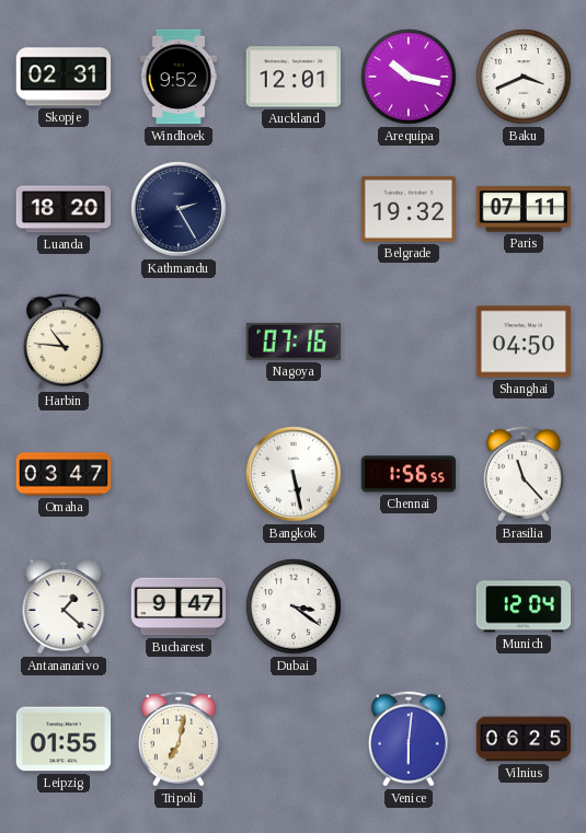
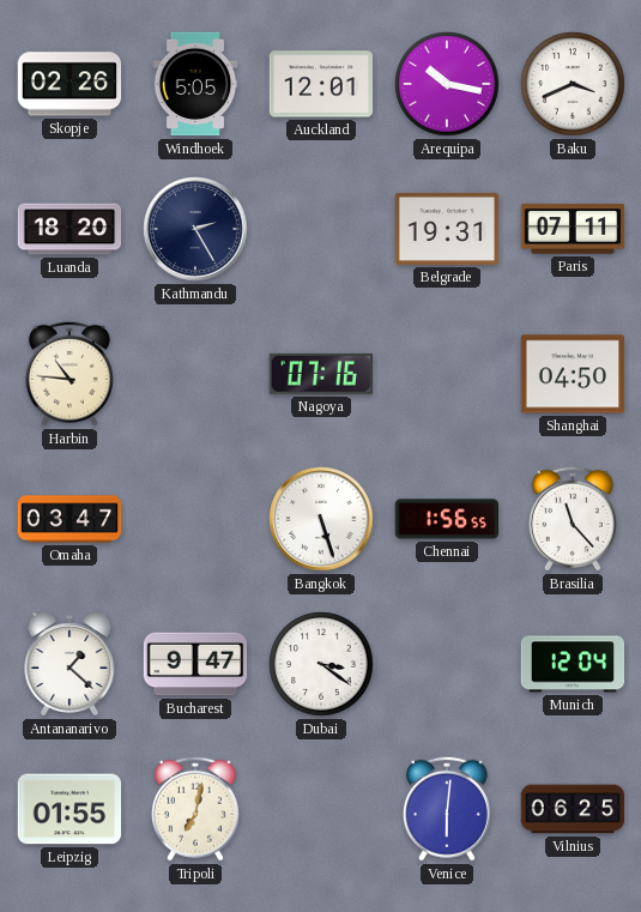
Skopje: 02:31 -> 02:26 (69, 84)
Windhoek: 9:52 -> 5:05 (195, 84)
Belgrade: 19:32 -> 19:31 (447, 229)
Bangkok: 5:28 -> 5:27 (321, 519)
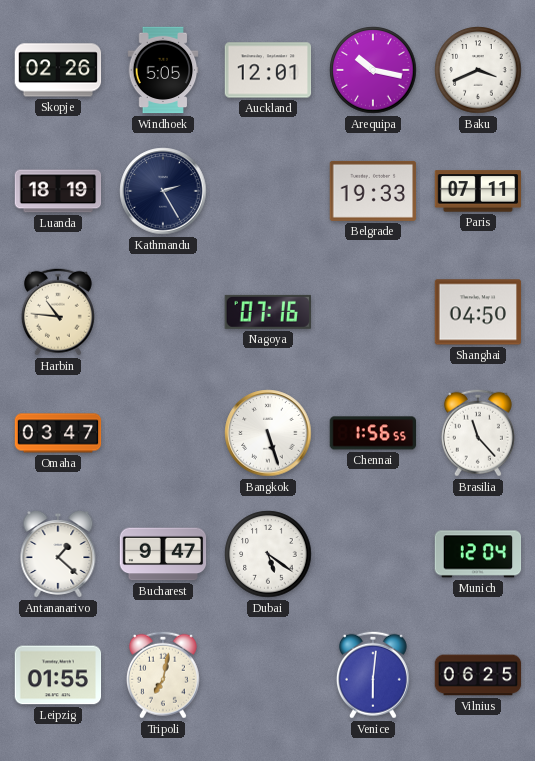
Luanda: 18:20 -> 18:19 (58, 191)
Belgrade: 19:31 -> 19:33 (373, 191)
Dubai: 3:21 -> 5:21 (268, 554)
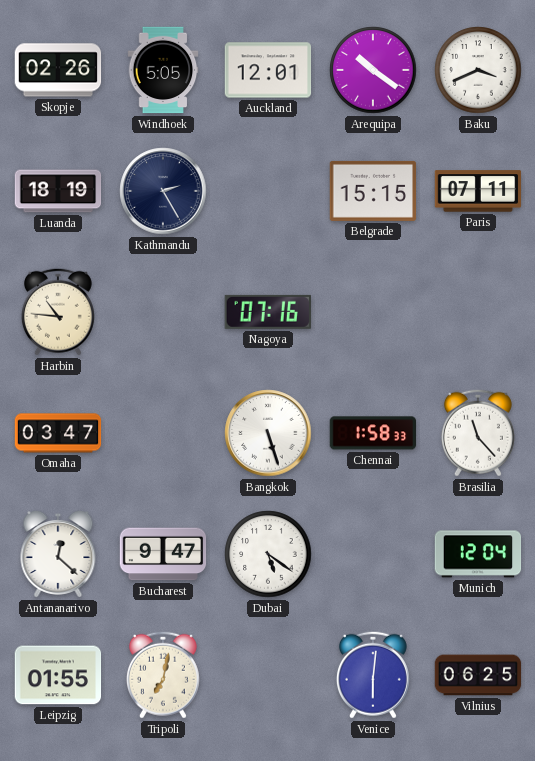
Arequipa: 10:17 -> 10:21 (373, 70)
Belgrade: 19:33 -> 15:15 (373, 191)
Shanghai: 04:50 -> none (478, 312)
Chennai: 1:56 -> 1:58 (373, 433)
Antananarivo: 1:22 -> 12:22 (58, 554)
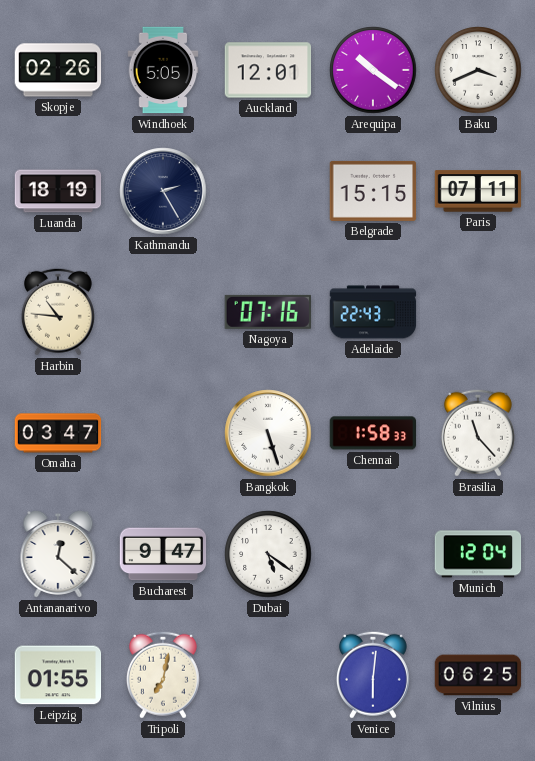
Adelaide: none -> 22:43 (373, 312)
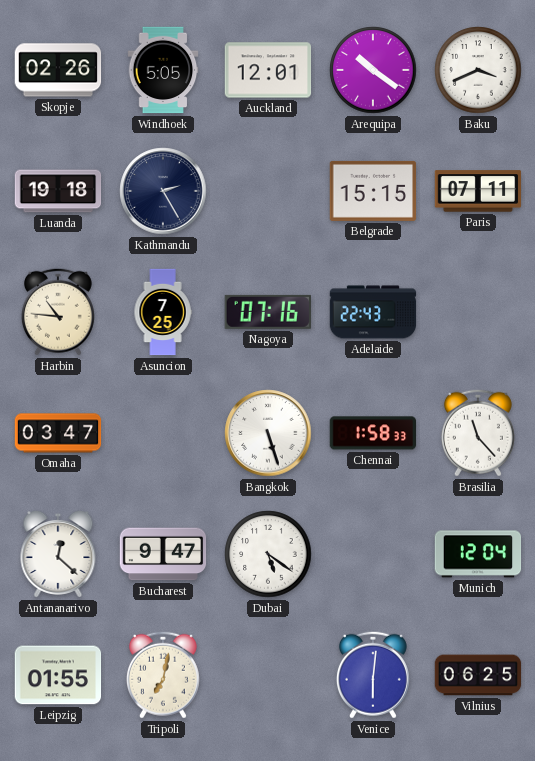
Luanda: 18:19 -> 19:18 (58, 191)
Asuncion: none -> 7:25 (163, 312)
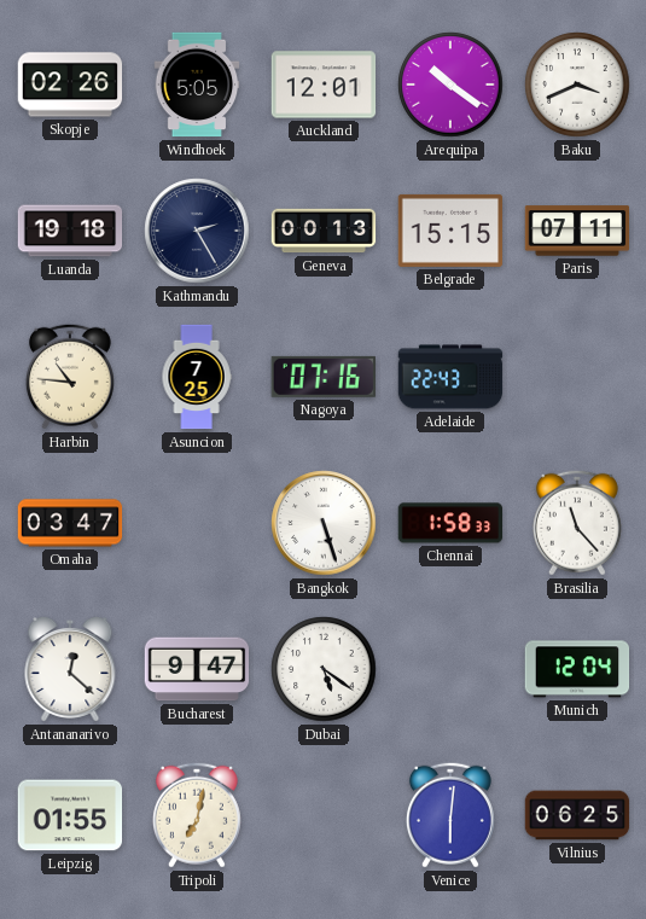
Geneva: none -> 00:13 (324, 231)
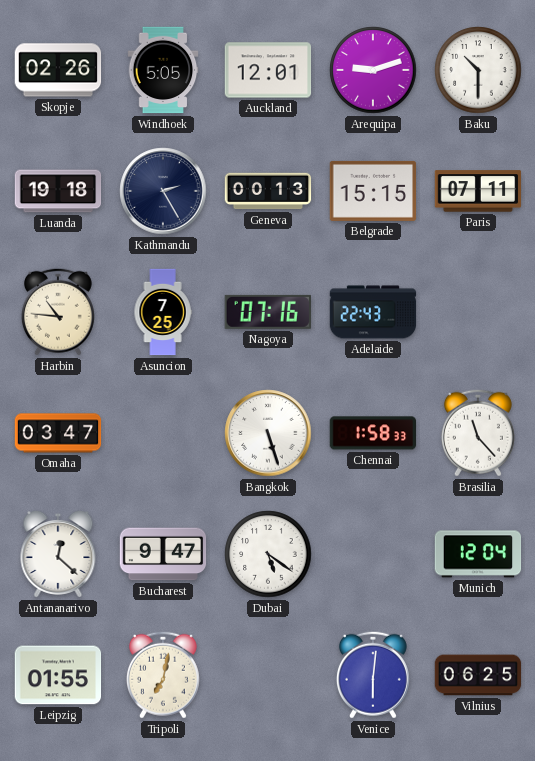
Arequipa: 10:21 -> 9:12 (373, 70)
Baku: 3:41 -> 10:30 (478, 70)
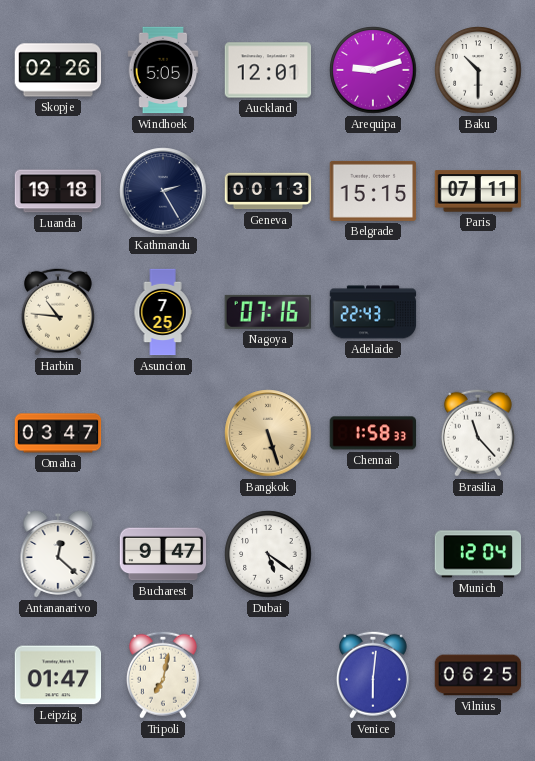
Bangkok dial: white -> champagne (268, 433)
Leipzig: 01:55 -> 01:47 (58, 675)
